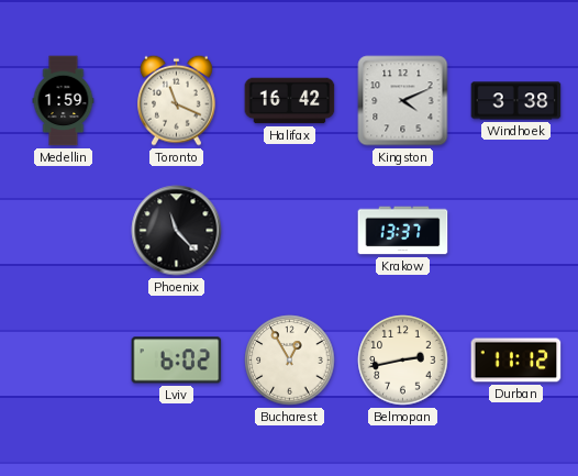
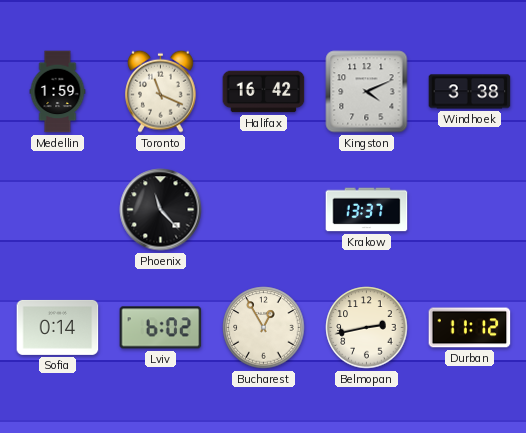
Sofia: none -> 0:14 (58, 327)
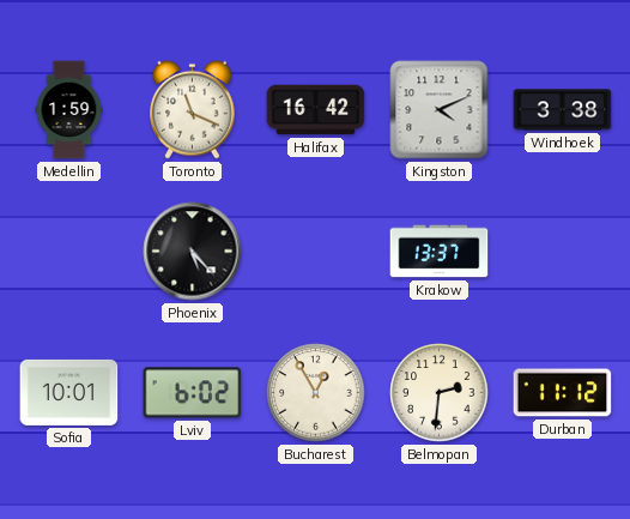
Phoenix: 11:23 -> 5:23 (193, 252)
Sofia: 0:14 -> 10:01 (69, 392)
Belmopan: 2:43 -> 2:31 (440, 393)
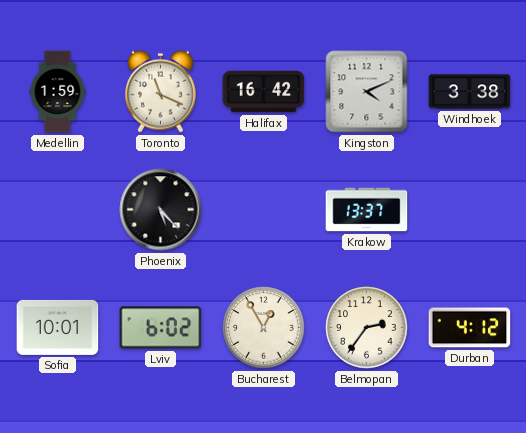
Belmopan: 2:31 -> 2:36 (367, 328)
Durban: 11:12 -> 4:12 (470, 328)
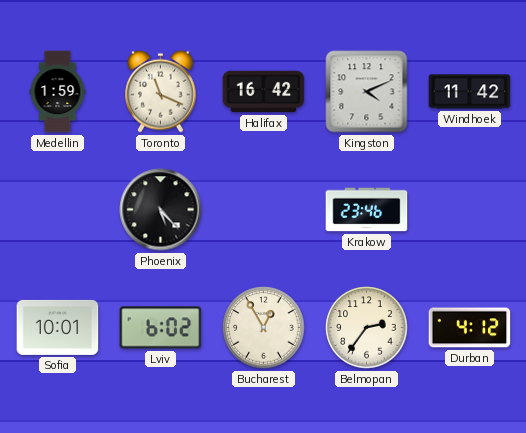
Windhoek: 3:38 -> 11:42 (470, 92)
Krakow: 13:37 -> 23:46 (367, 210)
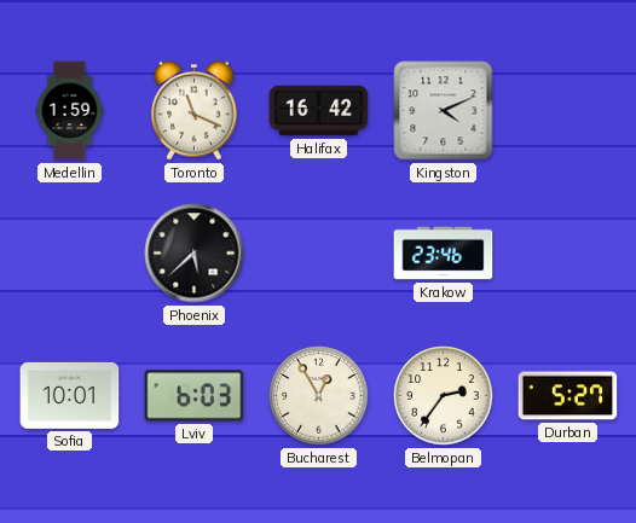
Windhoek: 11:42 -> none (470, 92)
Phoenix: 5:23 -> 5:38 (195, 254)
Lviv: 6:02 -> 6:03 (195, 396)
Durban: 4:12 -> 5:27 (568, 396)
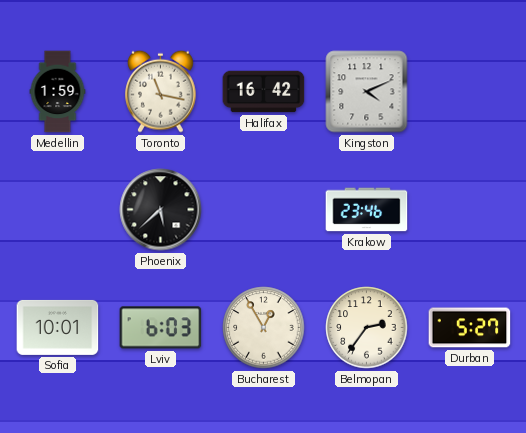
Toronto: 11:19 -> 11:17 (161, 91)
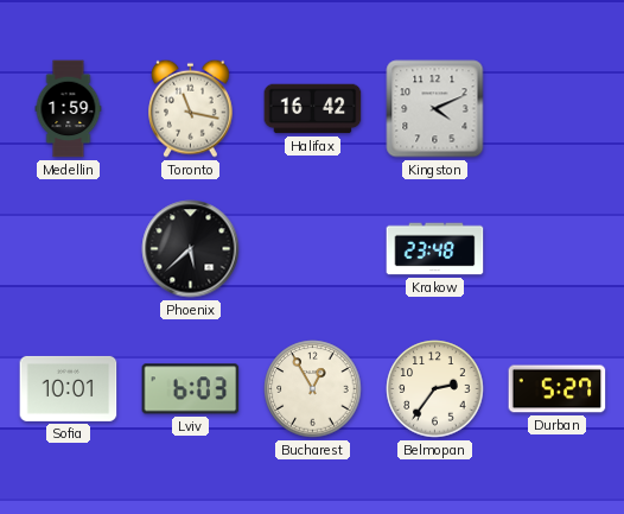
Krakow: 23:46 -> 23:48 (435, 249)
